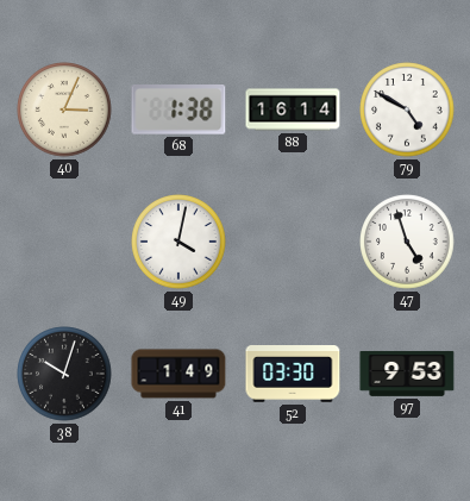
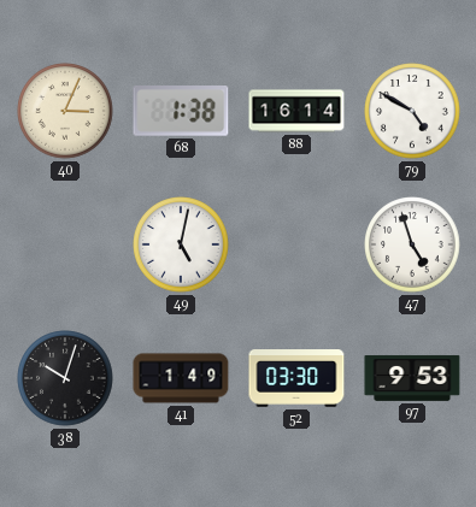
49: 4:02 -> 5:02 (181, 244)
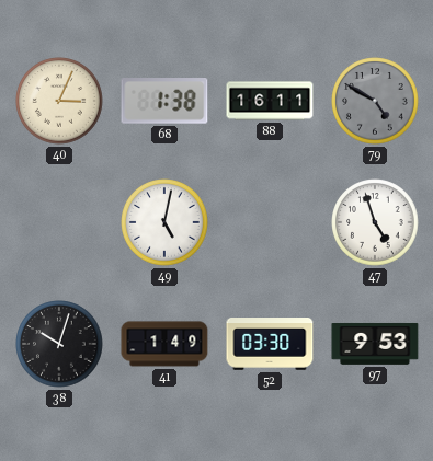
88: 16:14 -> 16:11 (270, 101)
79 dial: white -> grey (375, 101)
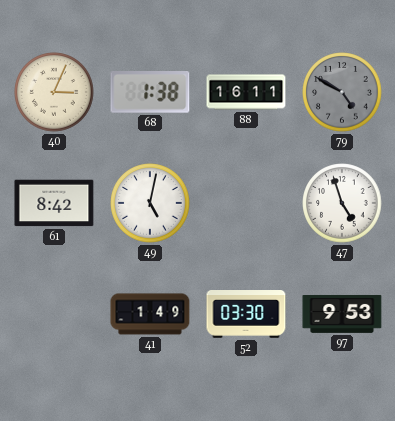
61: none -> 8:42 (54, 203)
38: 10:03 -> none (59, 344)
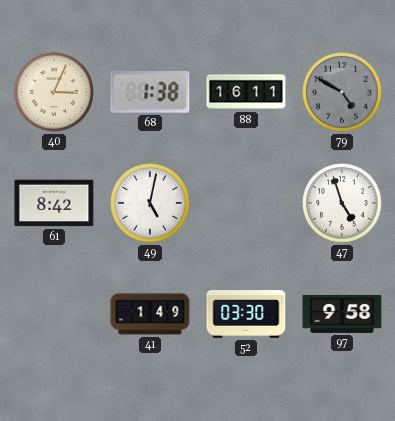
97: 9:53 -> 9:58 (342, 314)
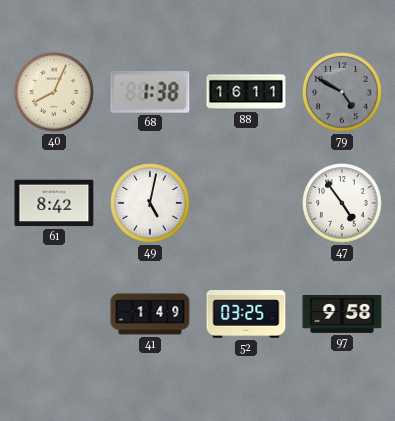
40: 3:04 -> 8:04 (54, 92)
47: 4:57 -> 4:54 (342, 203)
52: 03:30 -> 03:25 (246, 315)
